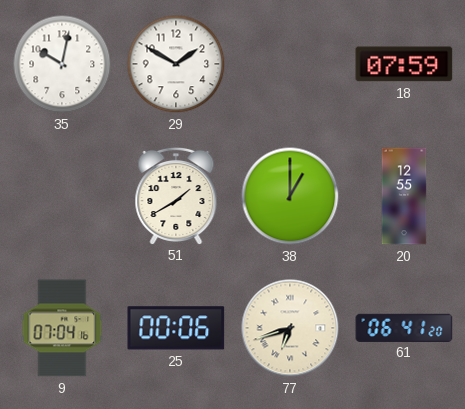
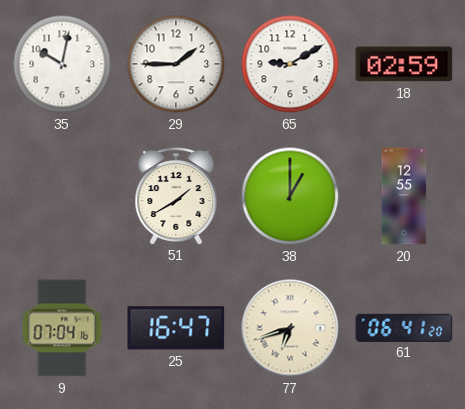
29: 1:50 -> 1:45 (176, 64)
65: none -> 9:10 (290, 64)
18: 07:59 -> 02:59 (404, 64)
25: 00:06 -> 16:47 (176, 328)
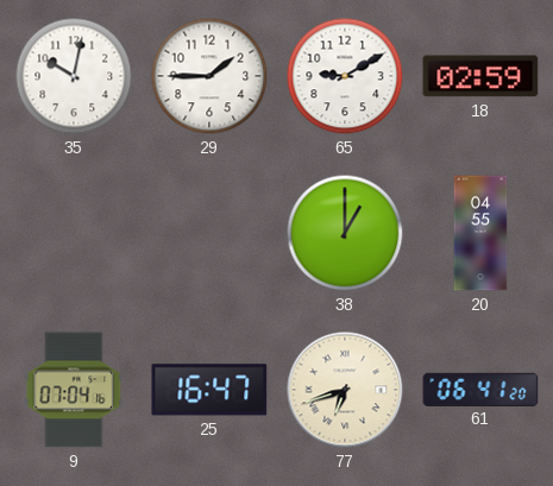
51: 1:40 -> none (176, 195)
20: 12:55 -> 04:55 (480, 233)
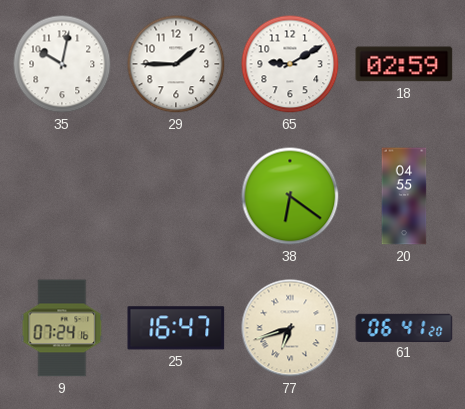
38: 1:00 -> 6:21 (290, 196)
9: 07:04 -> 07:24 (62, 328)
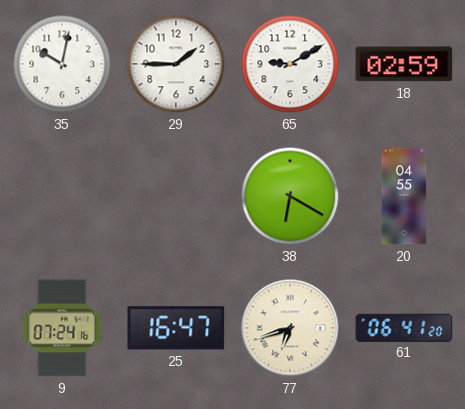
38: 6:21 -> 6:20 (290, 196)
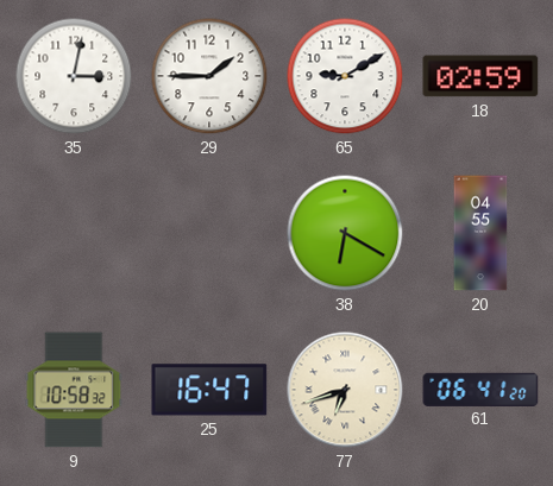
35: 10:02 -> 3:02 (74, 76)
9: 07:24 -> 10:58 (74, 390)
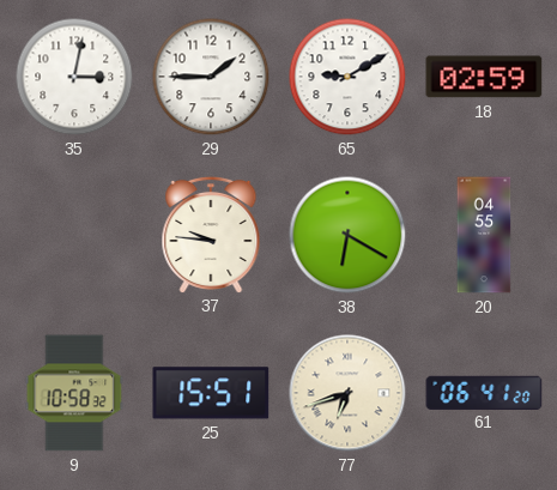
37: none -> 9:46 (211, 234)
25: 16:47 -> 15:51 (211, 393)
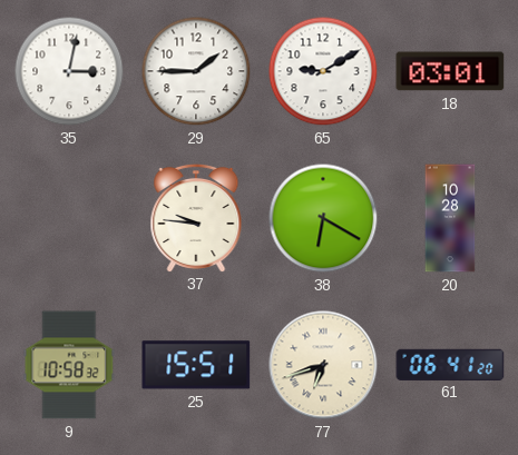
18: 02:59 -> 03:01 (450, 71)
20: 04:55 -> 10:28 (450, 218)
